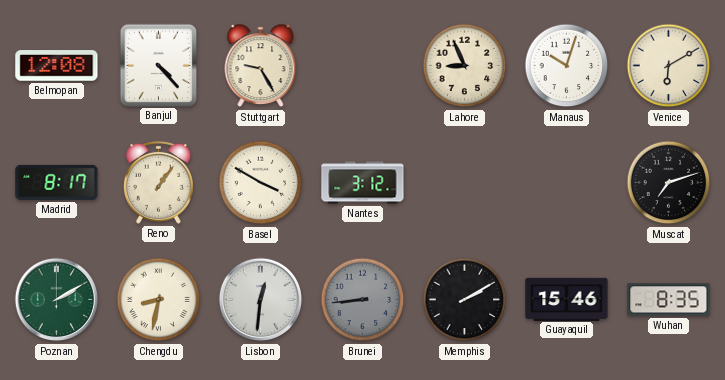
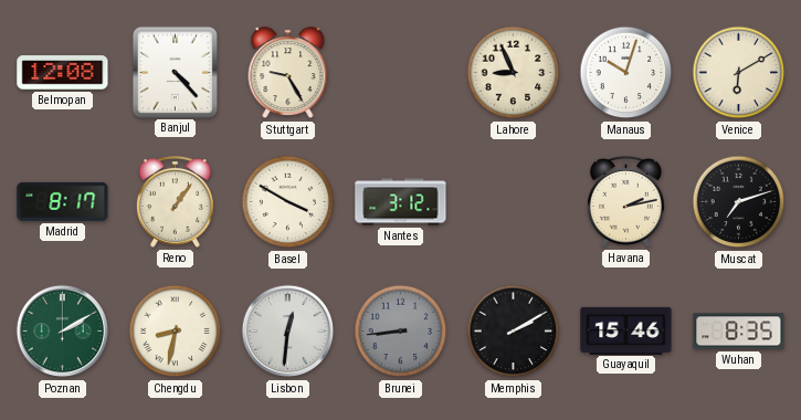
Havana: none -> 2:13 (625, 201)
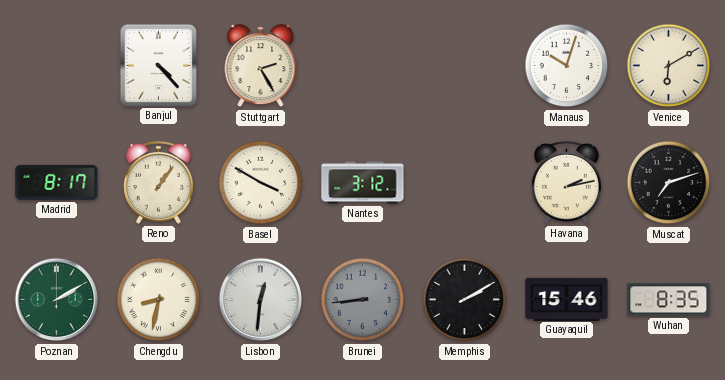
Belmopan: 12:08 -> none (63, 73)
Stuttgart: 9:25 -> 2:25 (261, 66)
Lahore: 8:56 -> none (514, 73)
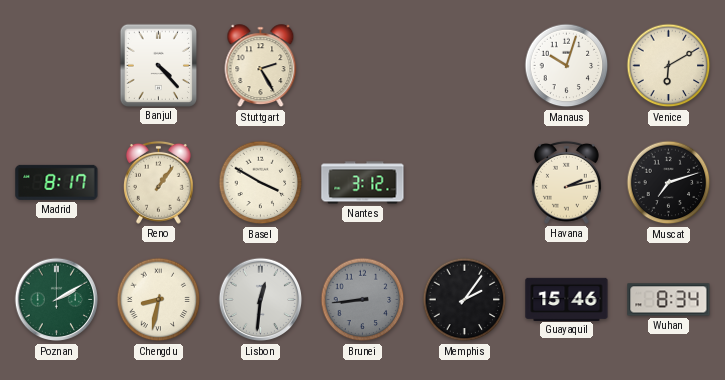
Memphis: 2:10 -> 2:06 (465, 300)
Wuhan: 8:35 -> 8:34 (669, 300)
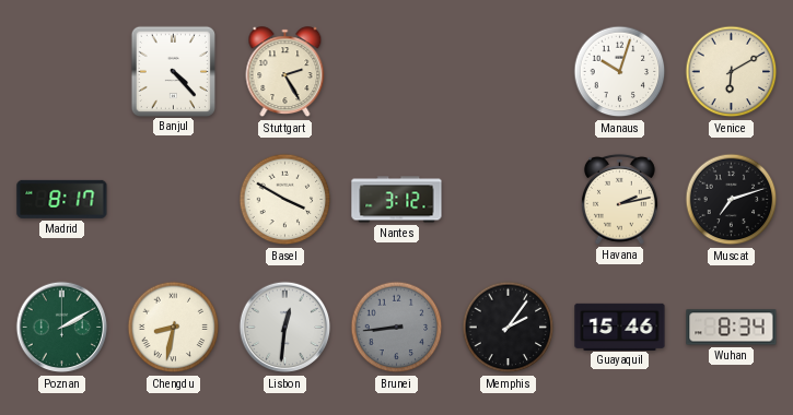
Reno: 1:06 -> none (158, 182)
